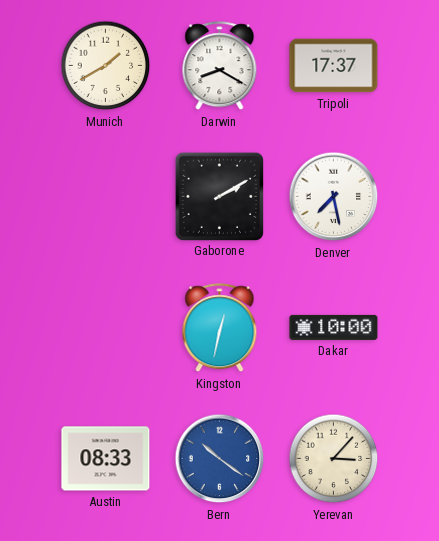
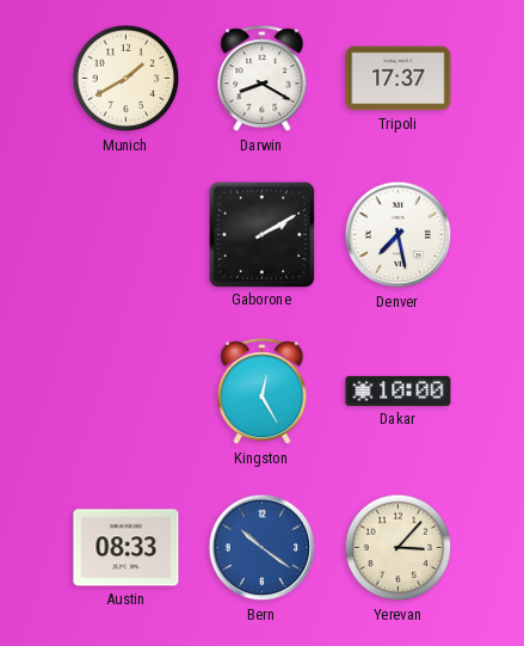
Kingston: 12:32 -> 12:25 (263, 392)
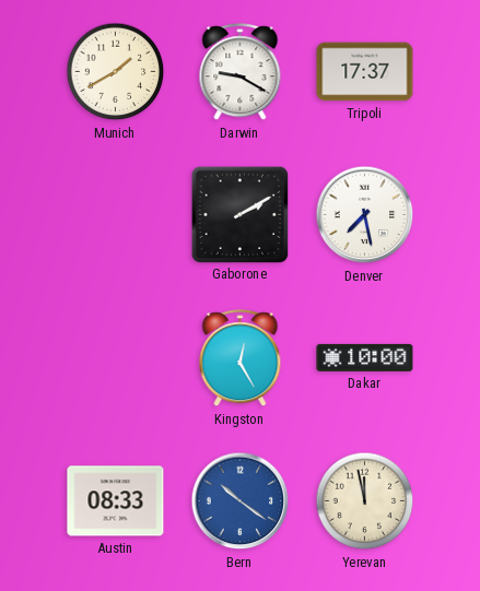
Darwin: 8:20 -> 9:20 (241, 72)
Yerevan: 3:07 -> 11:58 (365, 501)
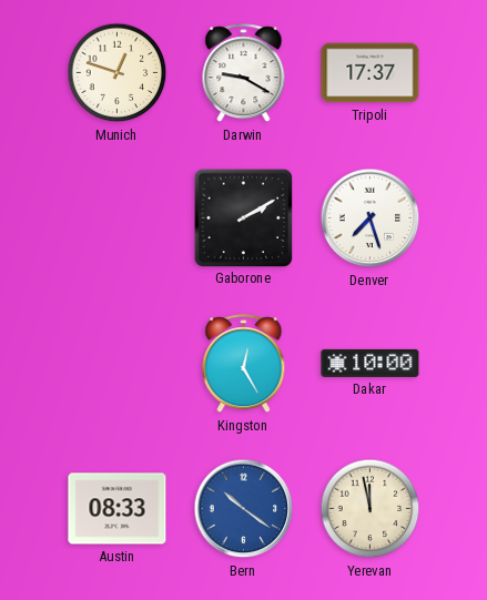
Munich: 1:40 -> 12:48 (118, 73)
Denver: 7:28 -> 7:27 (371, 218)
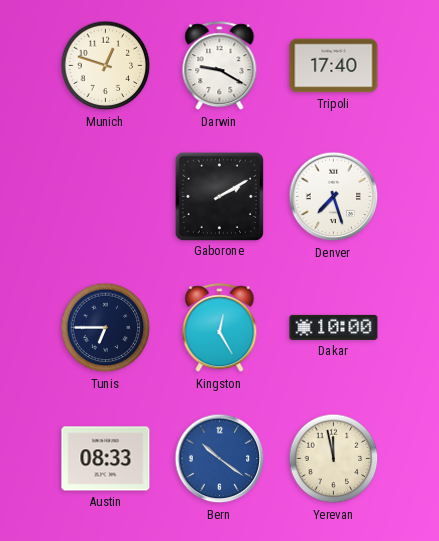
Tripoli: 17:37 -> 17:40 (334, 66)
Tunis: none -> 6:45 (106, 328)
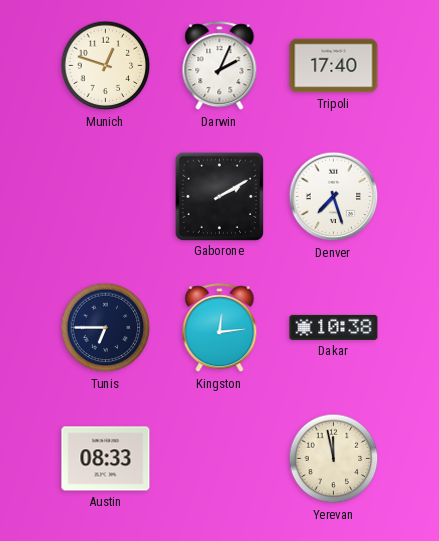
Darwin: 9:20 -> 2:04 (220, 66)
Kingston: 12:25 -> 12:14 (220, 328)
Dakar: 10:00 -> 10:38 (334, 327)
Bern: 10:21 -> none (220, 459)
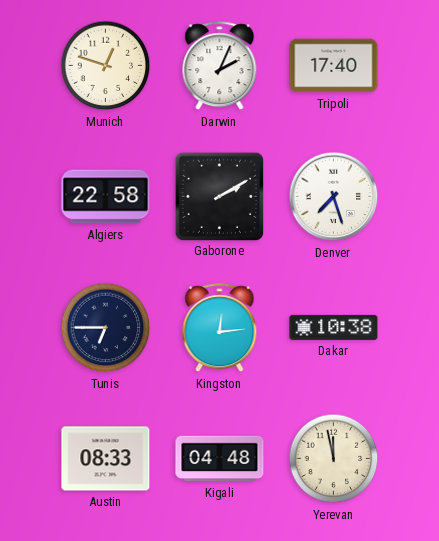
Algiers: none -> 22:58 (106, 197)
Kigali: none -> 04:48 (220, 459)
